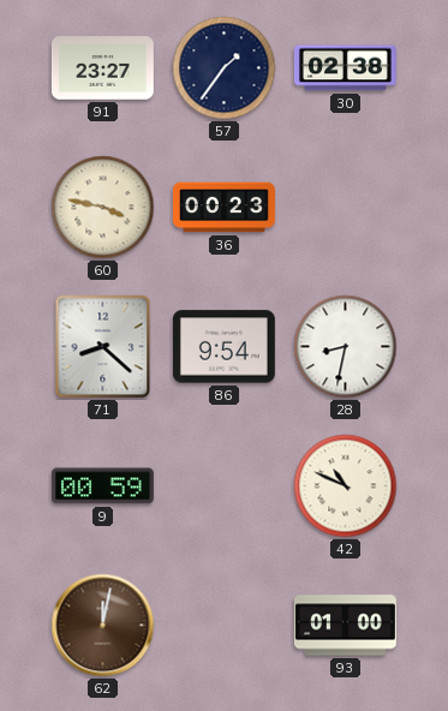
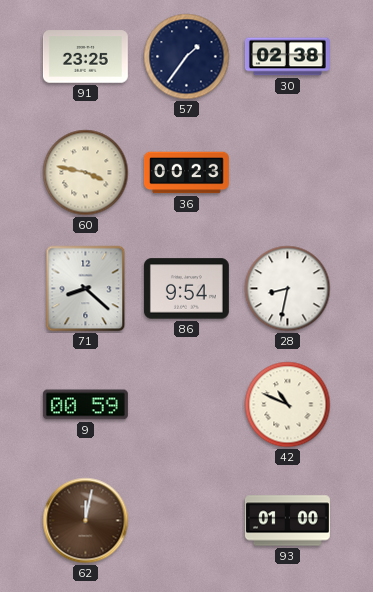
91: 23:27 -> 23:25 (85, 57)
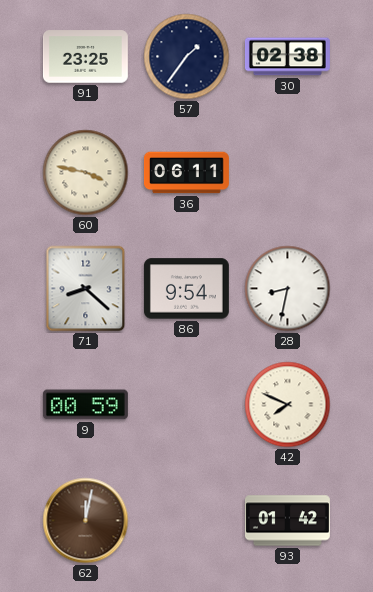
36: 00:23 -> 06:11 (186, 173)
42: 10:49 -> 7:49 (288, 405)
93: 01:00 -> 01:42 (287, 521)
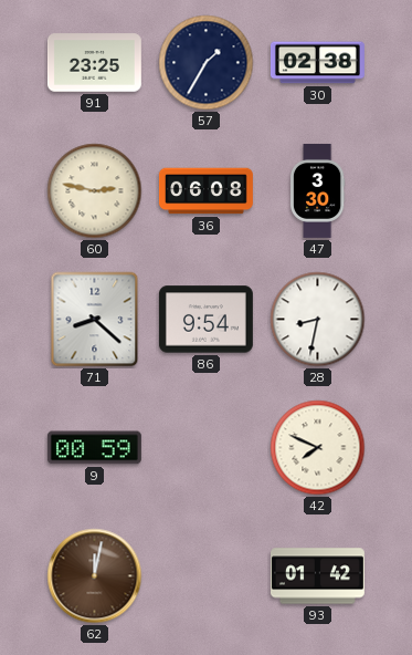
57: 1:36 -> 1:35 (207, 63)
60: 3:47 -> 2:47 (95, 191)
36: 06:11 -> 06:08 (205, 191)
47: none -> 3:30 (317, 190)
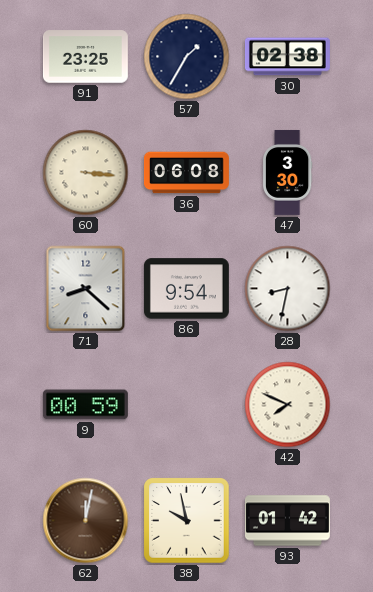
60: 2:47 -> 3:16 (86, 173)
38: none -> 9:58 (187, 521)
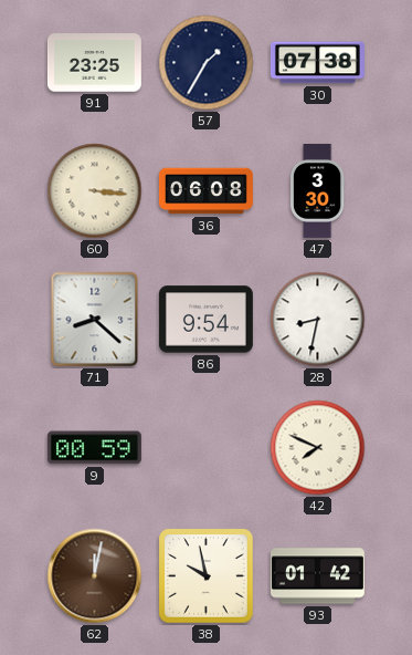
30: 02:38 -> 07:38 (317, 63)
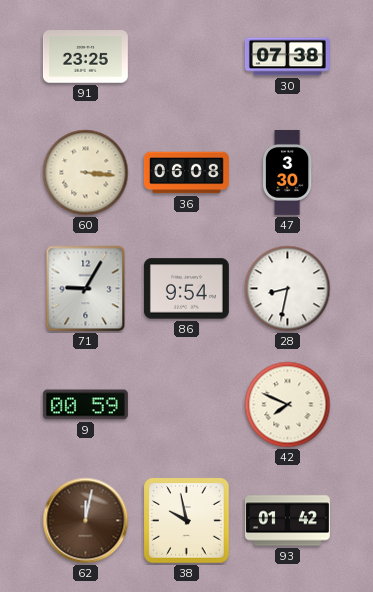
57: 1:35 -> none (207, 63)
71: 8:22 -> 9:05 (86, 289)
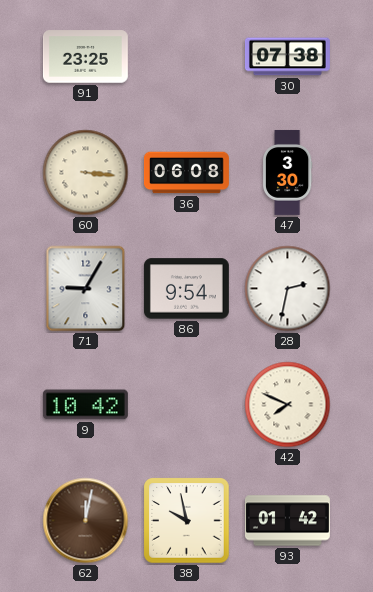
28: 8:32 -> 2:32 (288, 289)
9: 00:59 -> 10:42 (85, 405)
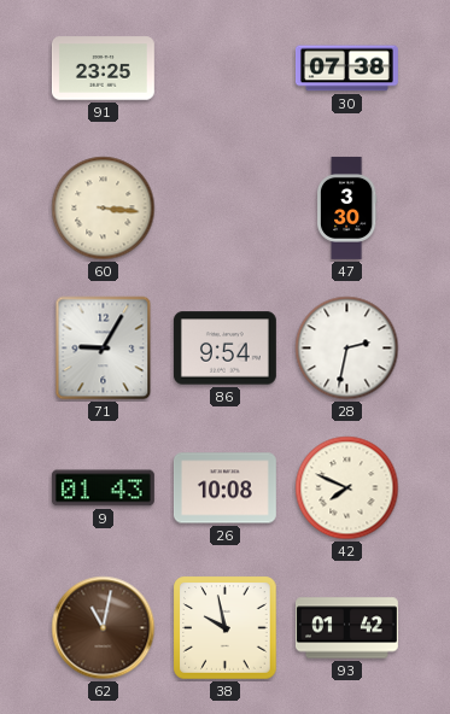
36: 06:08 -> none (186, 173)
9: 10:42 -> 01:43 (103, 488)
26: none -> 10:08 (224, 488)
62: 12:02 -> 11:02 (104, 628)
